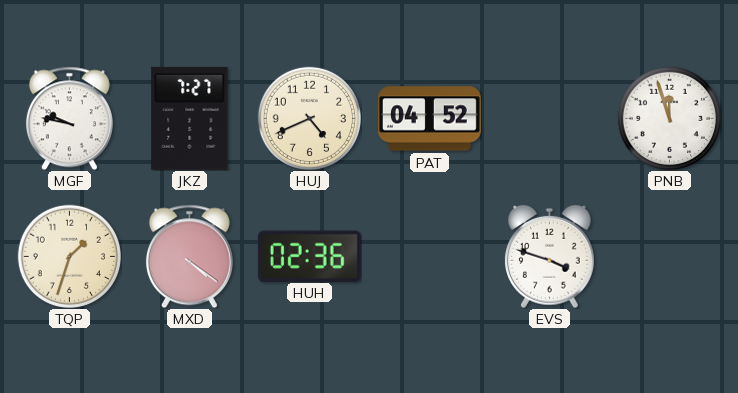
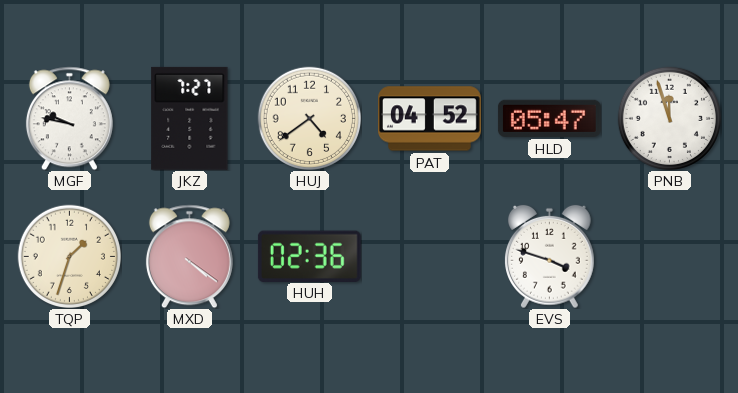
HUJ: 4:41 -> 4:39 (309, 118)
HLD: none -> 05:47 (549, 118)
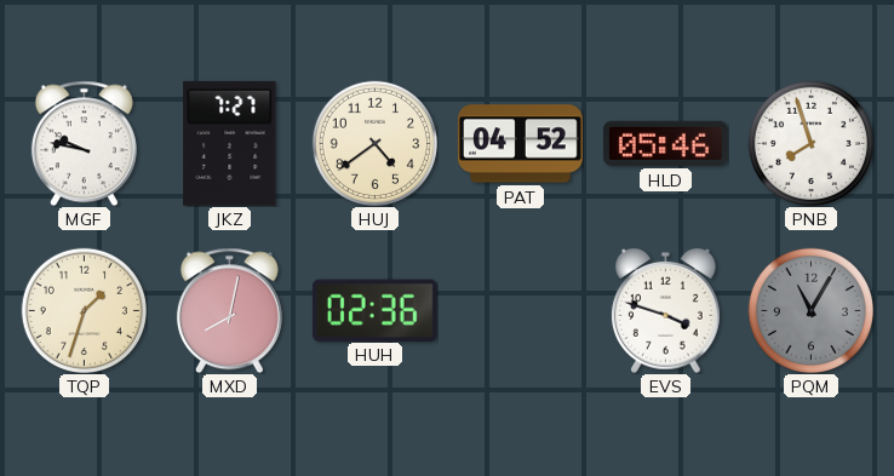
HLD: 05:47 -> 05:46 (665, 143)
PNB: 11:57 -> 7:57 (810, 143)
MXD: 4:21 -> 8:02 (229, 310)
PQM: none -> 11:05 (810, 310)
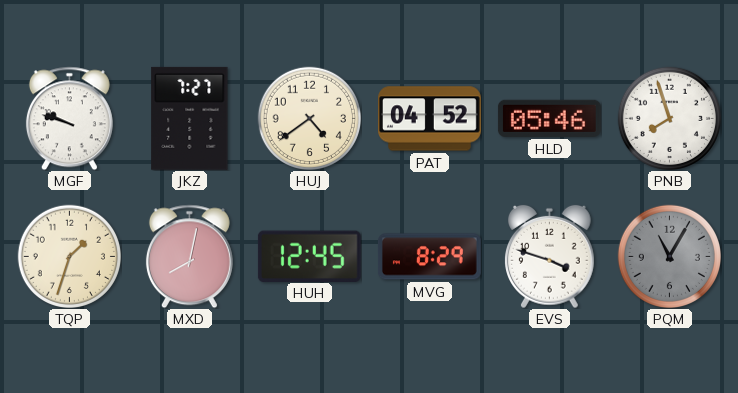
MGF: 9:47 -> 9:48 (69, 118)
HUH: 02:36 -> 12:45 (309, 256)
MVG: none -> 8:29 (429, 257)
